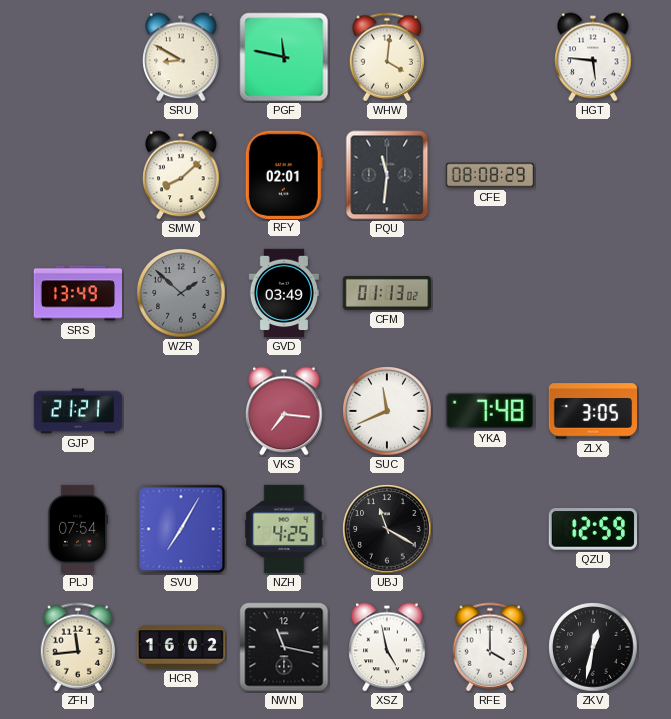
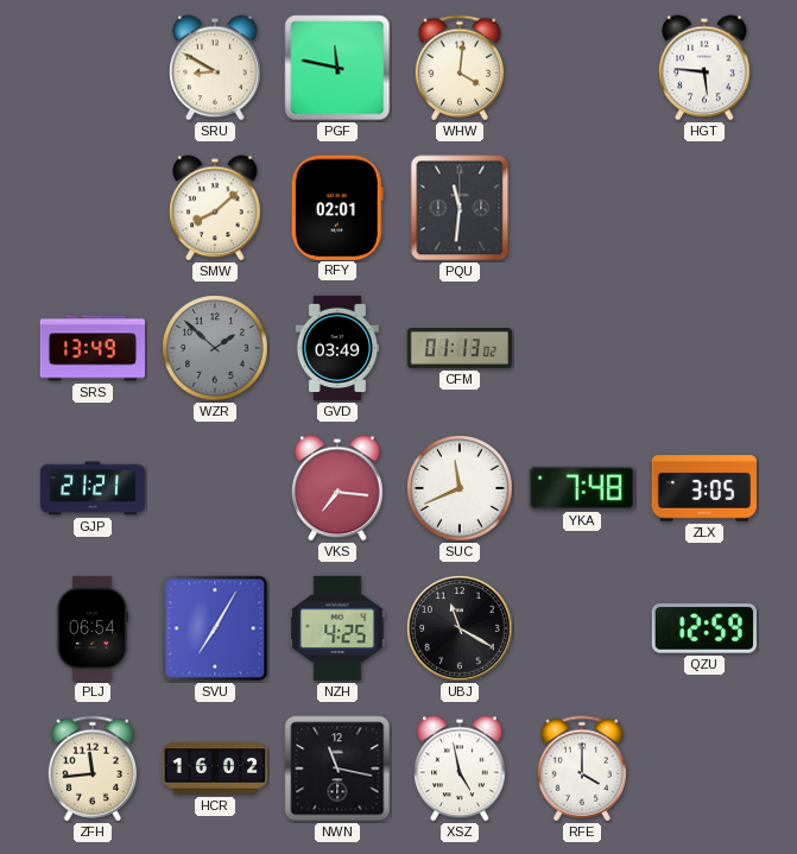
CFE: 08:08 -> none (490, 175)
PLJ: 07:54 -> 06:54 (93, 628)
ZKV: 12:32 -> none (593, 647)
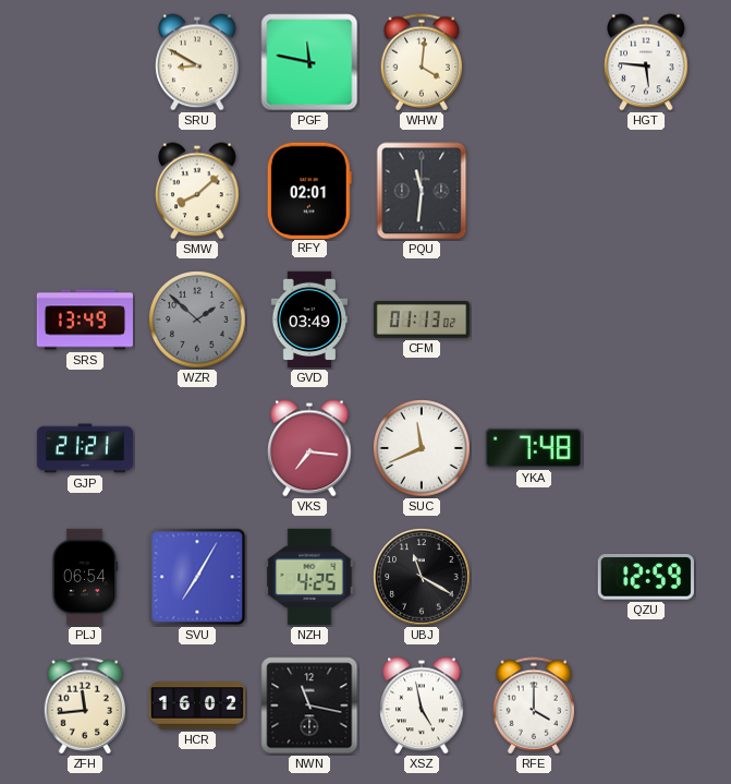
ZLX: 3:05 -> none (704, 488)
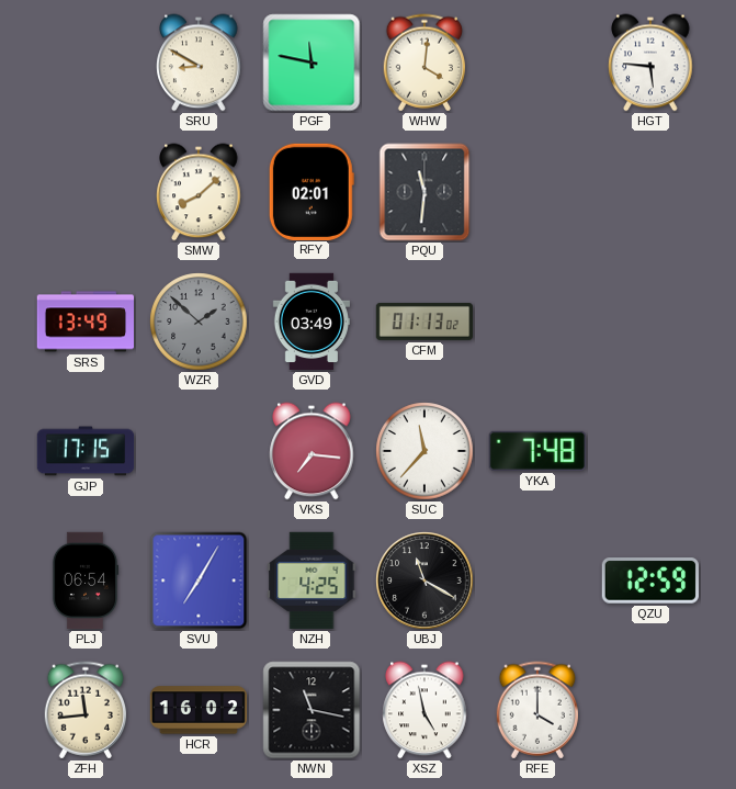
GJP: 21:21 -> 17:15 (86, 451)
SUC: 11:41 -> 11:37 (424, 451)
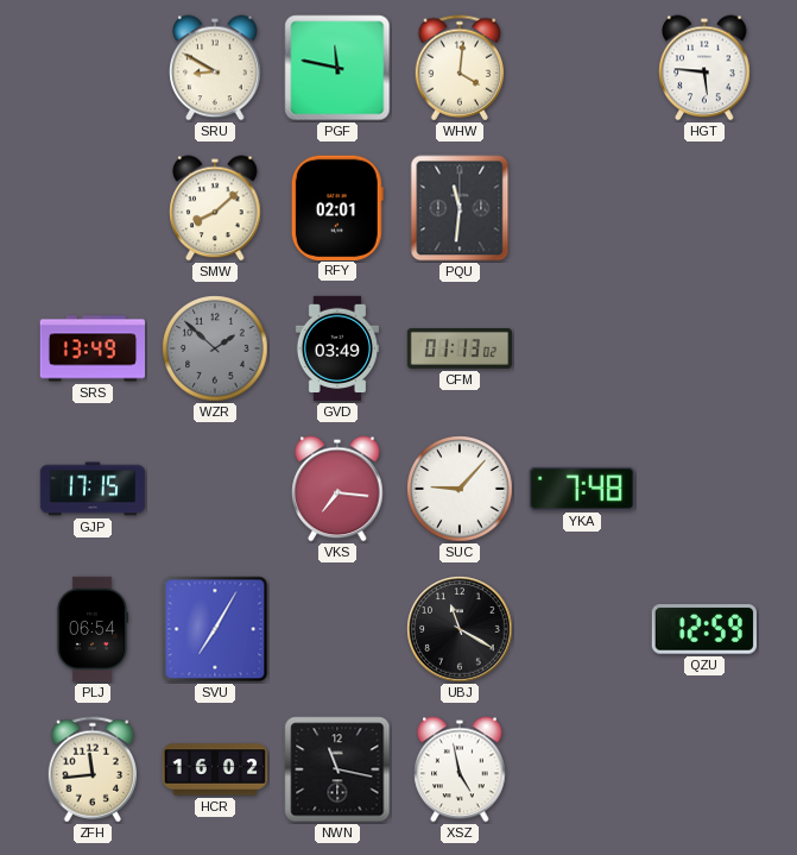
SUC: 11:37 -> 9:07 (460, 489)
NZH: 4:25 -> none (312, 581)
RFE: 4:00 -> none (536, 710)
